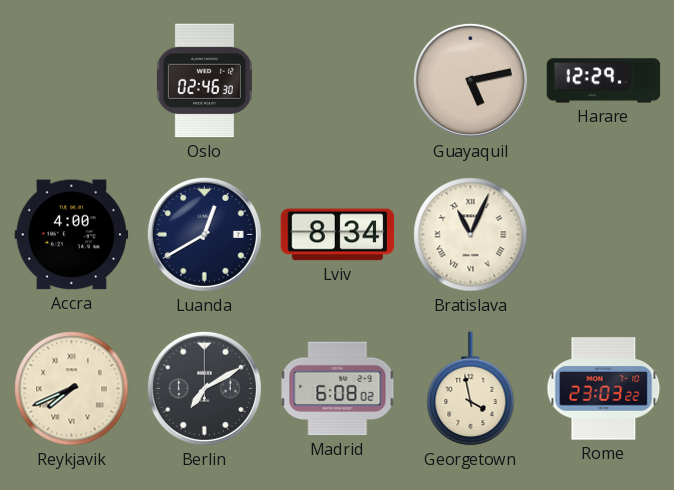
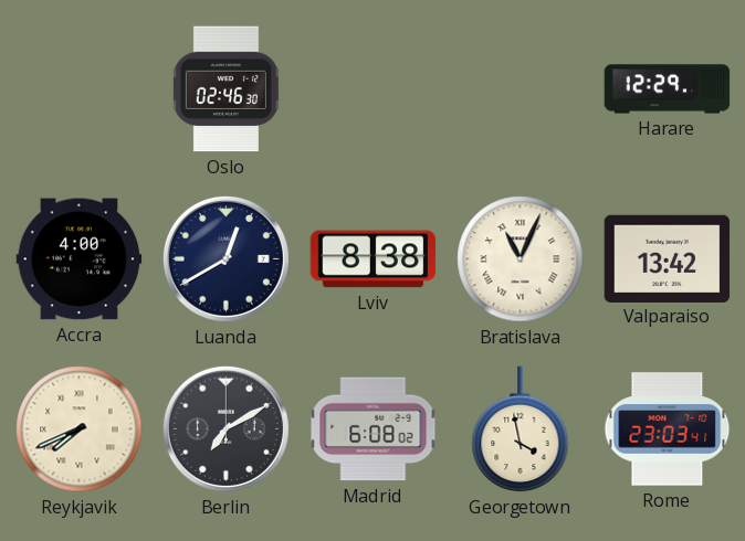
Guayaquil: 5:13 -> none (470, 80)
Lviv: 8:34 -> 8:38 (374, 259)
Valparaiso: none -> 13:42 (668, 258)
Rome: 23:03:22 -> 23:03:41 (668, 429)
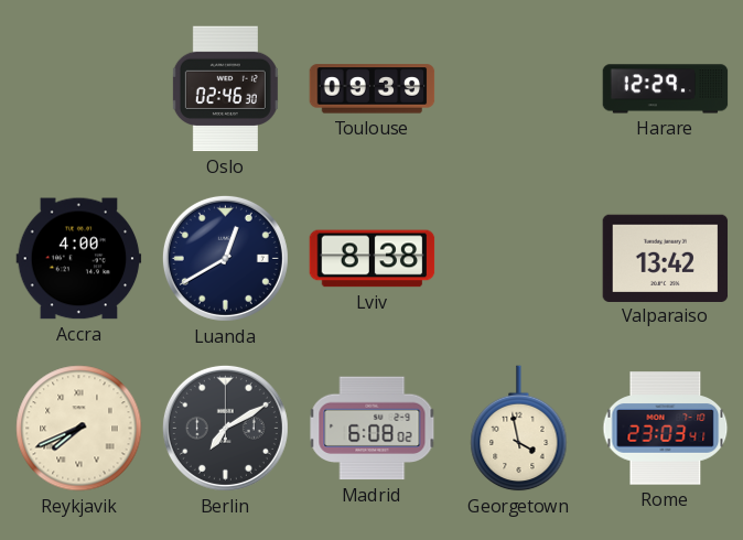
Toulouse: none -> 09:39 (373, 89)
Bratislava: 11:04 -> none (521, 259)
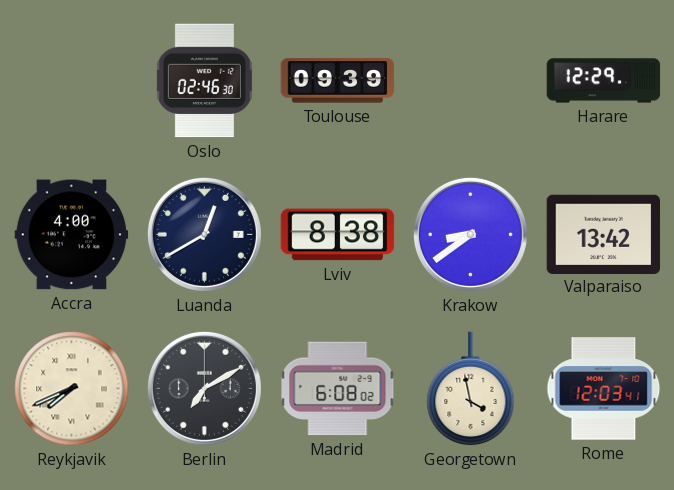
Krakow: none -> 8:39 (470, 234)
Rome: 23:03 -> 12:03 (604, 389)
